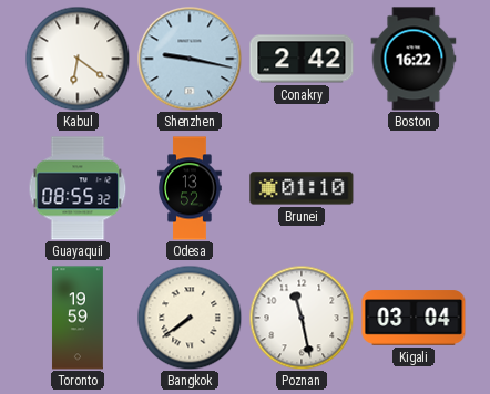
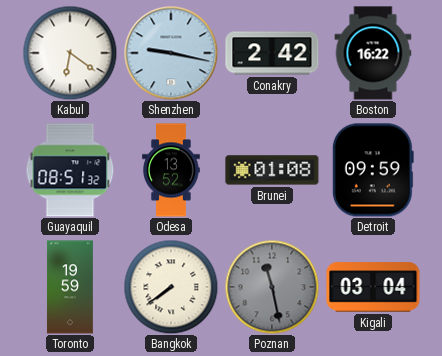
Guayaquil: 08:55 -> 08:51 (70, 170)
Brunei: 01:10 -> 01:08 (272, 170)
Detroit: none -> 09:59 (373, 170)
Poznan dial: white -> grey (272, 287)
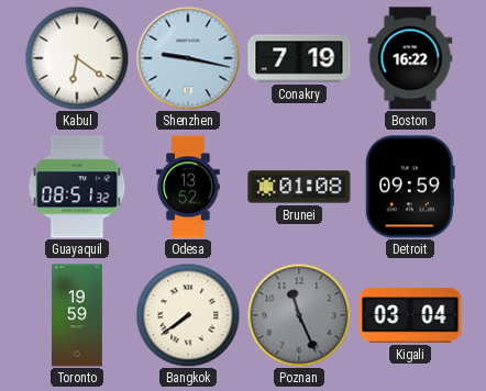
Conakry: 2:42 -> 7:19 (299, 58)
Poznan: 11:28 -> 11:26 (299, 315)
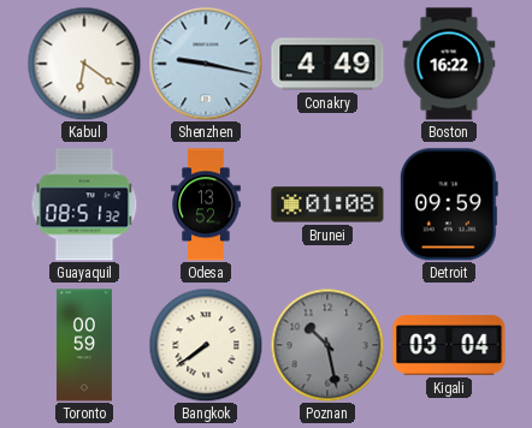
Conakry: 7:19 -> 4:49 (327, 64)
Toronto: 19:59 -> 00:59 (84, 345)
Poznan: 11:26 -> 10:28 (327, 345)
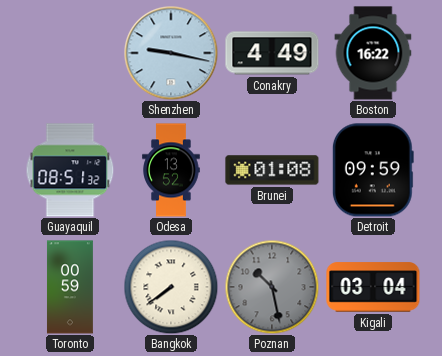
Kabul: 6:21 -> none (84, 64)
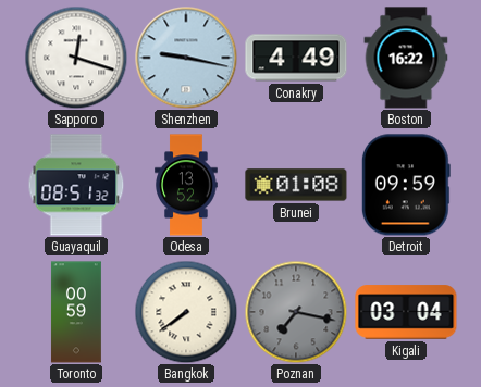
Sapporo: none -> 12:18 (76, 58)
Poznan: 10:28 -> 7:17 (296, 312)
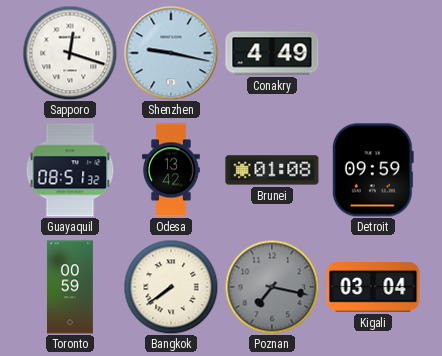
Boston: 16:22 -> none (406, 58)
Odesa: 13:52 -> 13:42 (171, 170)
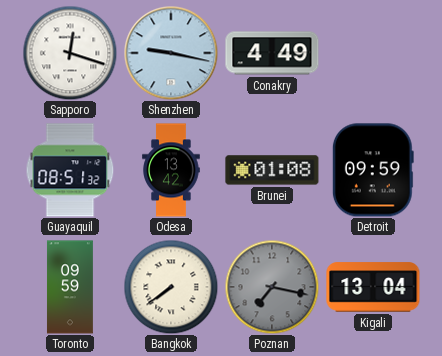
Toronto: 00:59 -> 09:59 (70, 287)
Kigali: 03:04 -> 13:04 (373, 287)
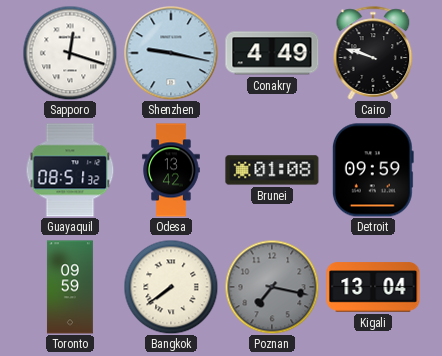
Cairo: none -> 9:48 (373, 53)
